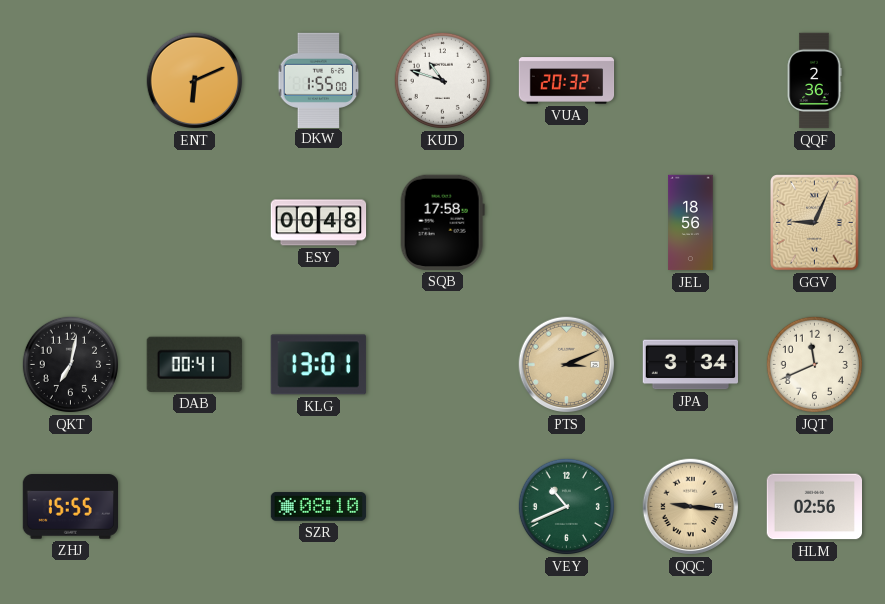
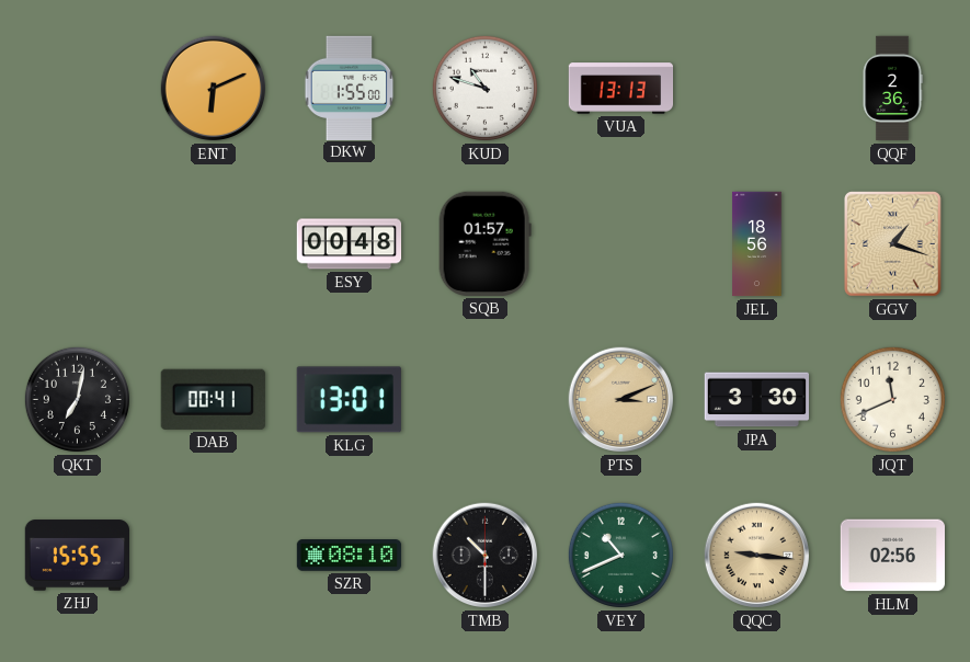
VUA: 20:32 -> 13:13 (621, 89)
SQB: 17:58 -> 01:57 (484, 243)
GGV: 9:04 -> 1:18 (893, 244)
JPA: 3:34 -> 3:30 (756, 400)
TMB: none -> 10:30 (486, 556)
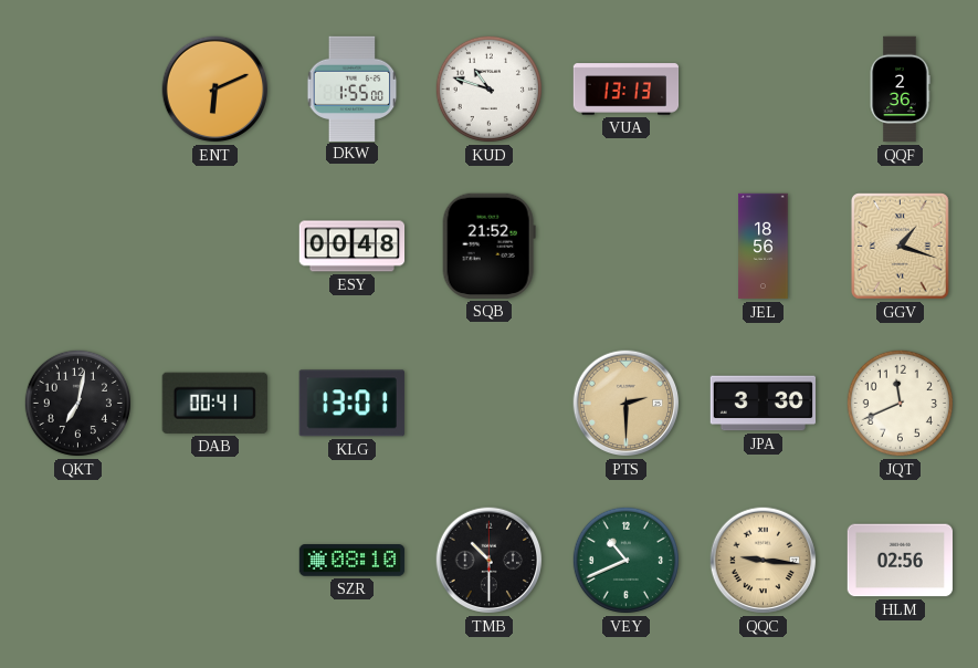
SQB: 01:57 -> 21:52 (488, 246)
PTS: 3:11 -> 2:30 (627, 404)
ZHJ: 15:55 -> none (77, 556)
